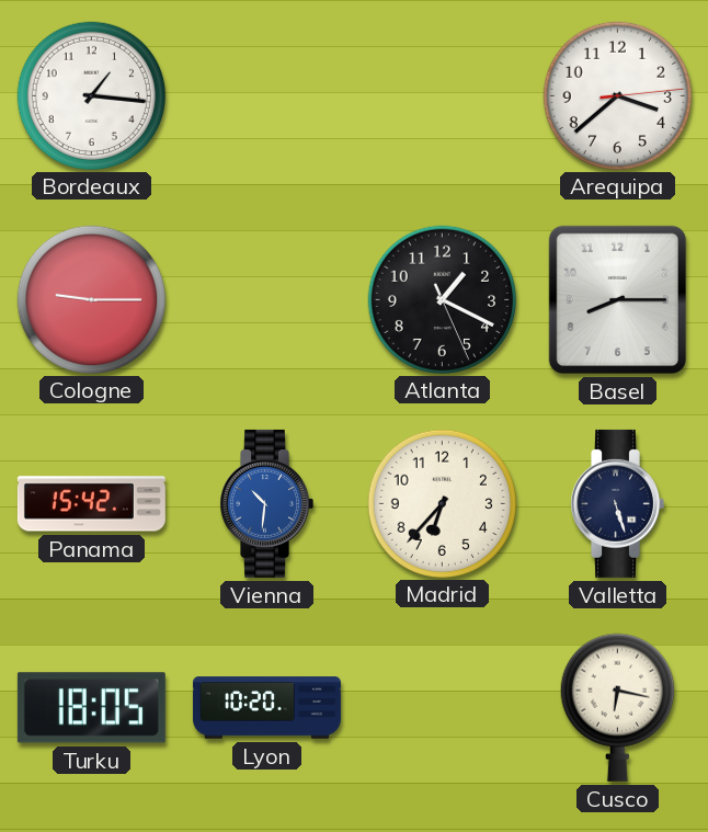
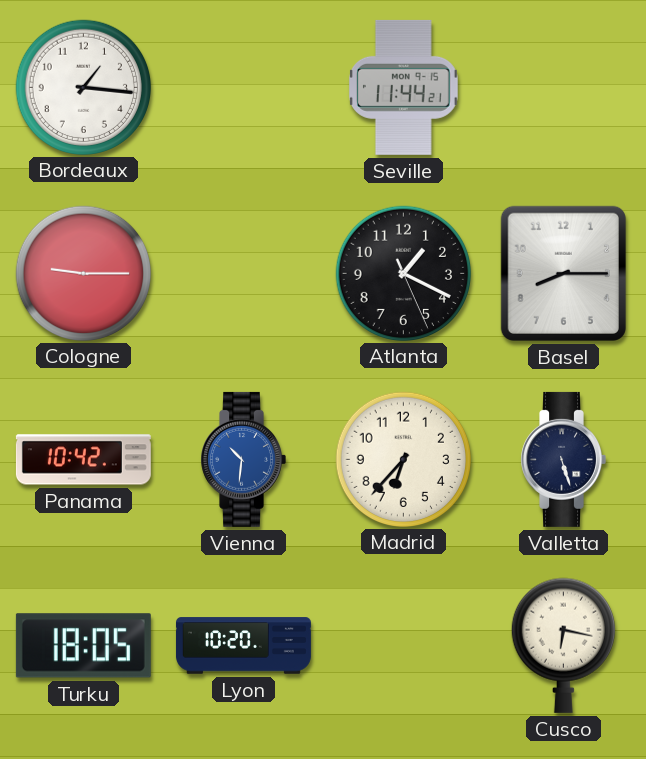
Seville: none -> 11:44 (404, 87)
Arequipa: 3:38 -> none (617, 95)
Panama: 15:42 -> 10:42 (83, 460)
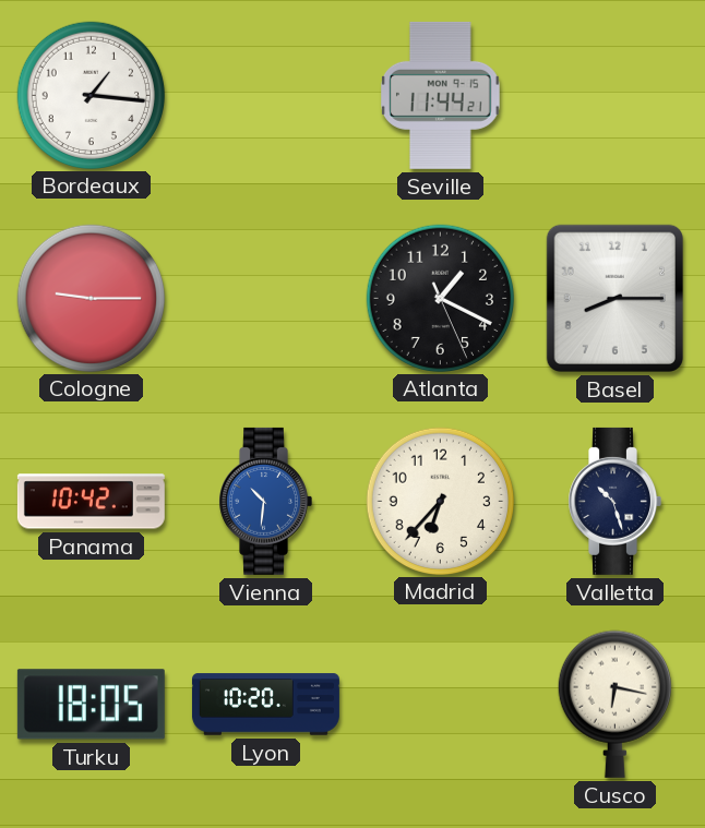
Valletta: 5:27 -> 10:27 (614, 501)
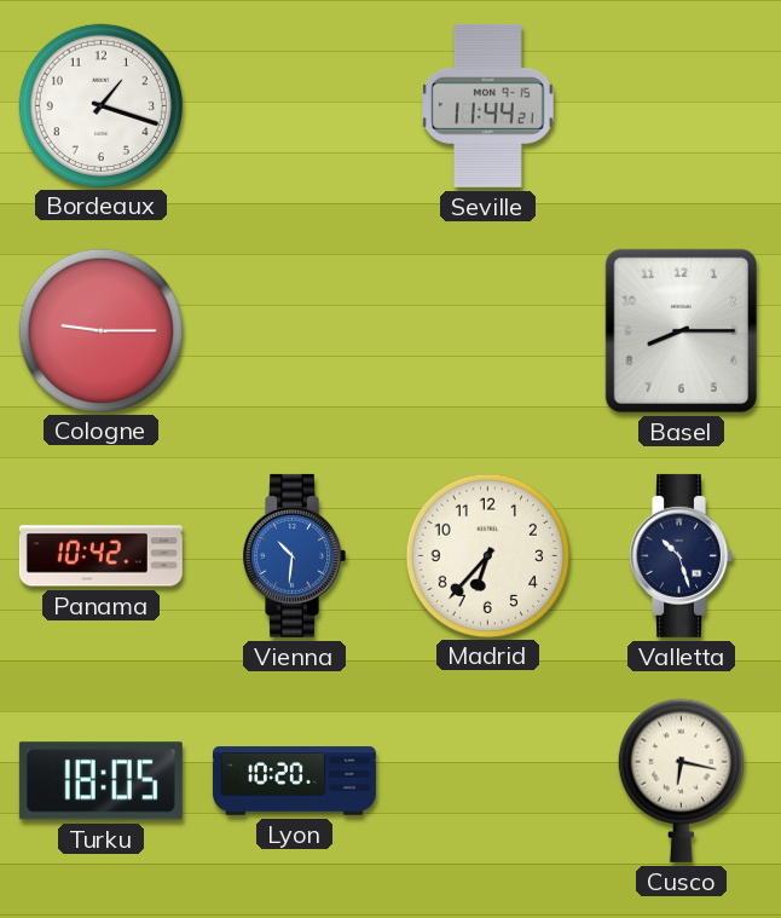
Bordeaux: 1:16 -> 1:18 (100, 105)
Atlanta: 1:19 -> none (440, 298)
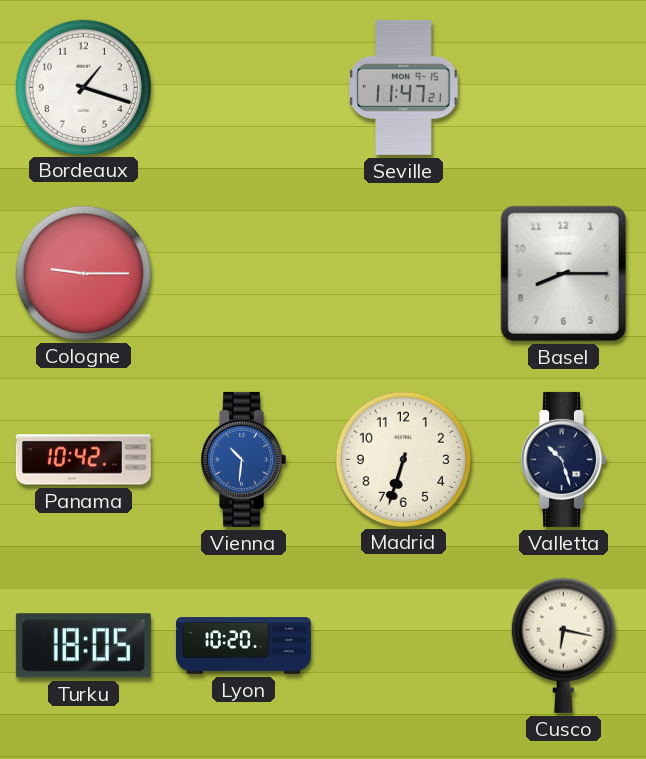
Seville: 11:44 -> 11:47 (404, 87)
Madrid: 6:37 -> 6:33 (403, 459)
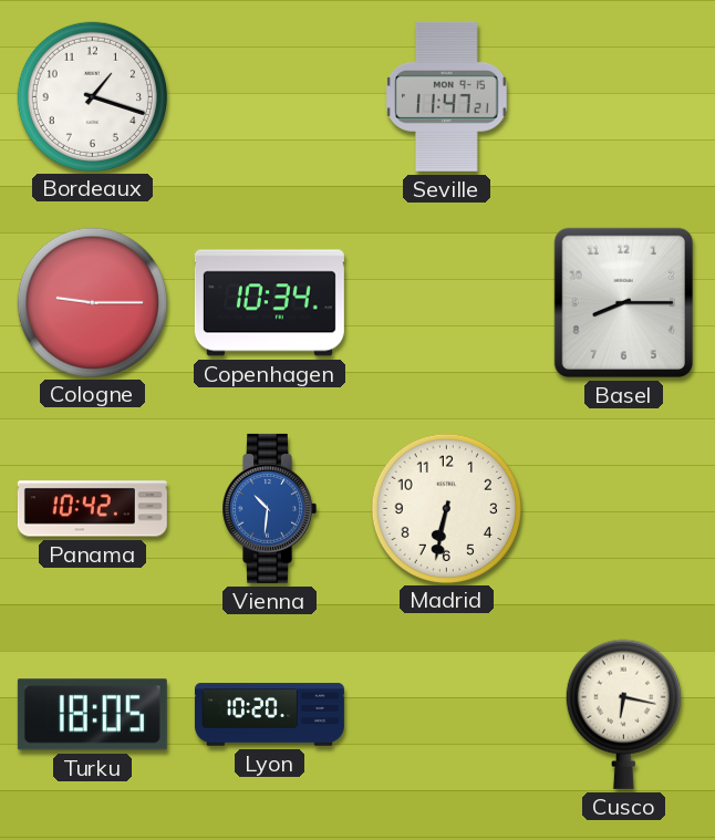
Copenhagen: none -> 10:34 (269, 303)
Madrid: 6:33 -> 6:32 (446, 508)
Valletta: 10:27 -> none (563, 459)
